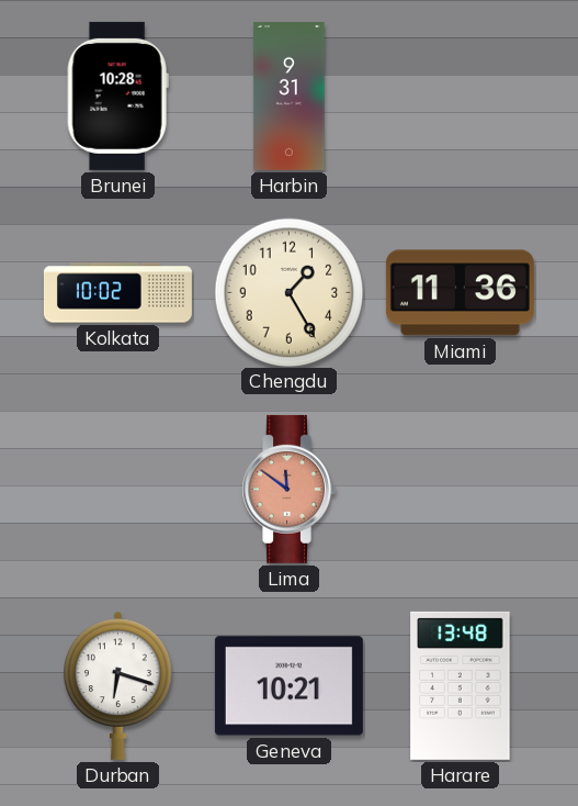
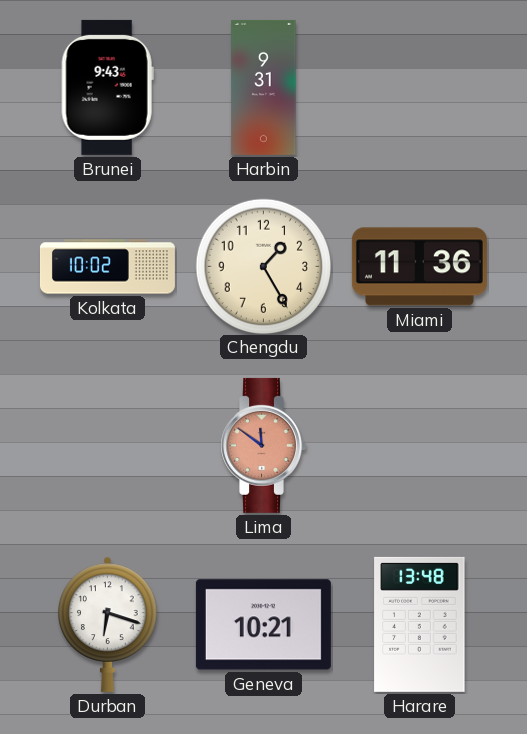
Brunei: 10:28 -> 9:43 (107, 87)
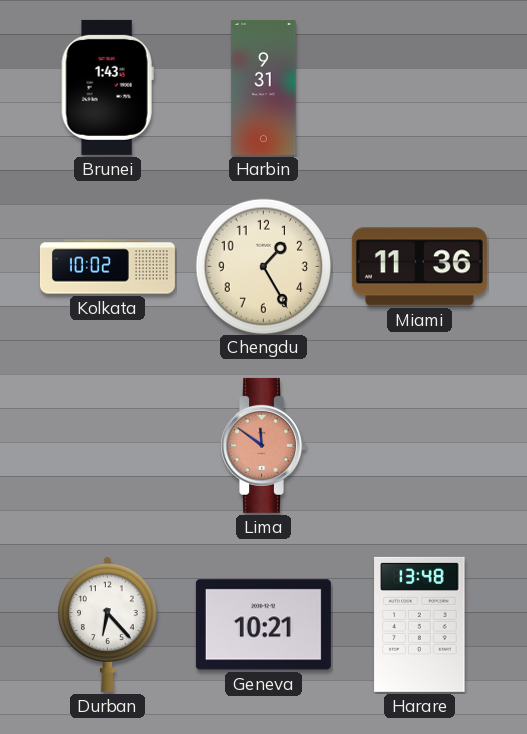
Brunei: 9:43 -> 1:43 (107, 87)
Durban: 6:18 -> 6:23 (108, 624)
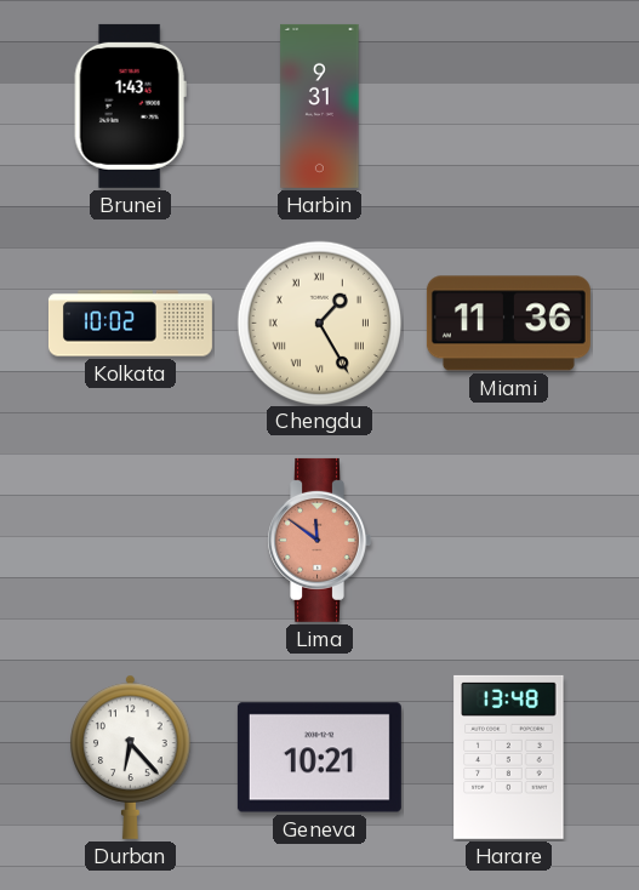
Chengdu numerals: Arabic -> Roman (319, 323)
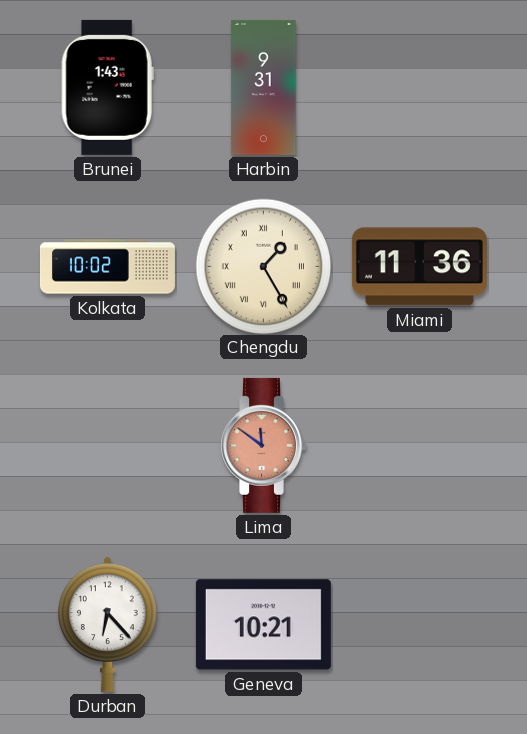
Harare: 13:48 -> none (509, 757)
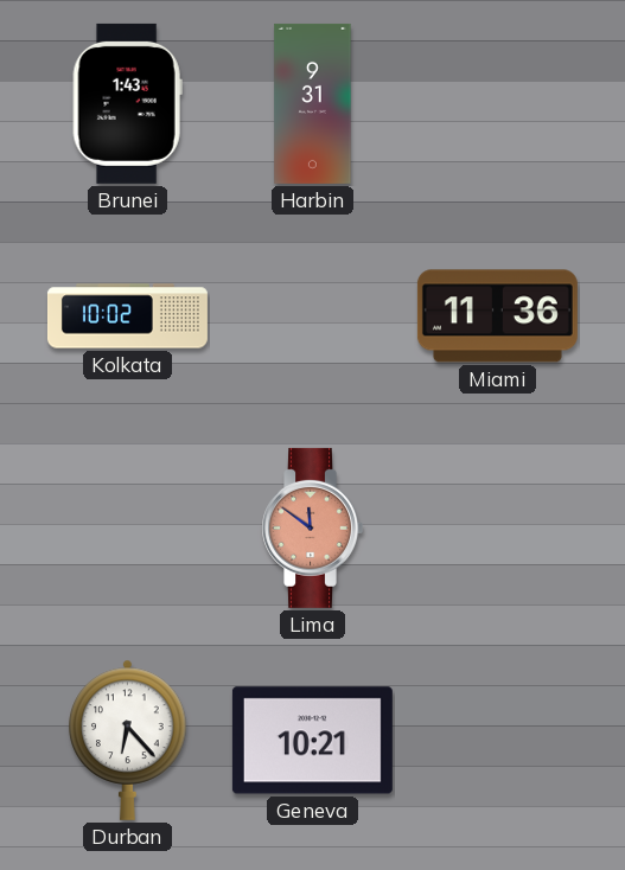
Chengdu: 1:25 -> none (263, 266)
